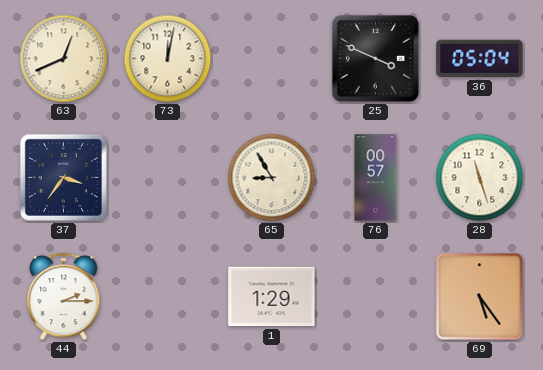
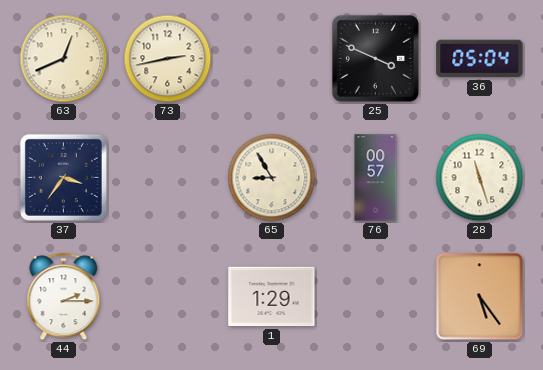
73: 12:02 -> 2:43 (168, 59)
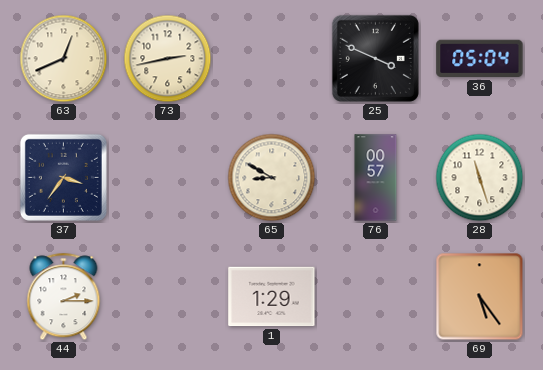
65: 8:55 -> 8:50 (272, 178)
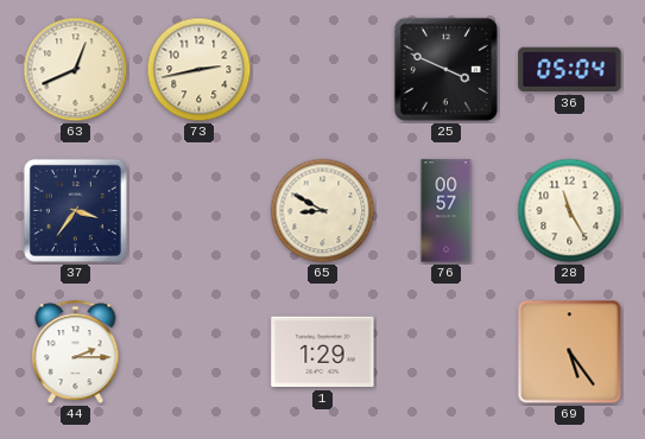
28: 11:27 -> 11:25 (570, 211)
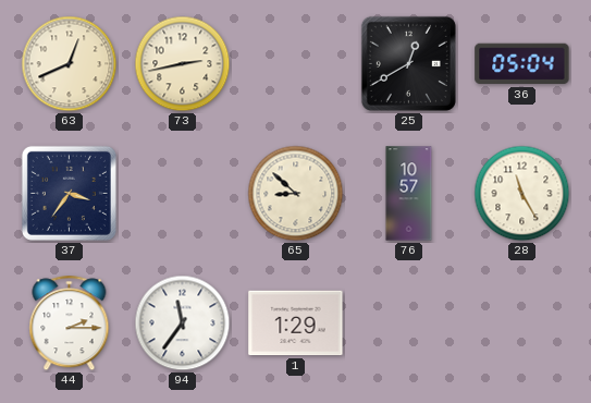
25: 3:49 -> 12:40 (408, 63)
65: 8:50 -> 8:52 (296, 194)
76: 00:57 -> 10:57 (409, 194)
94: none -> 11:36 (183, 323)
69: 5:24 -> none (570, 352)
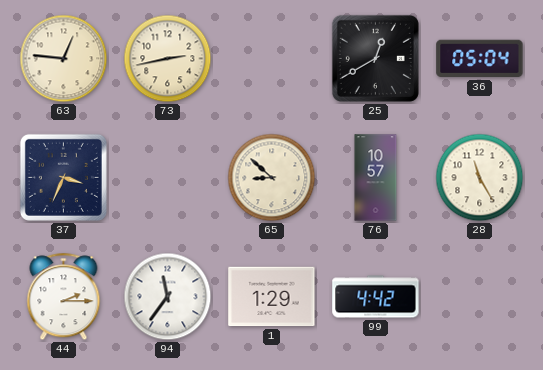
63: 12:41 -> 12:46 (64, 59)
37: 3:36 -> 3:34 (63, 177)
99: none -> 4:42 (376, 297)
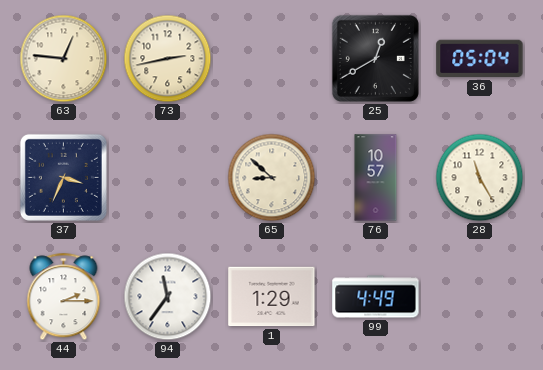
99: 4:42 -> 4:49 (376, 297)
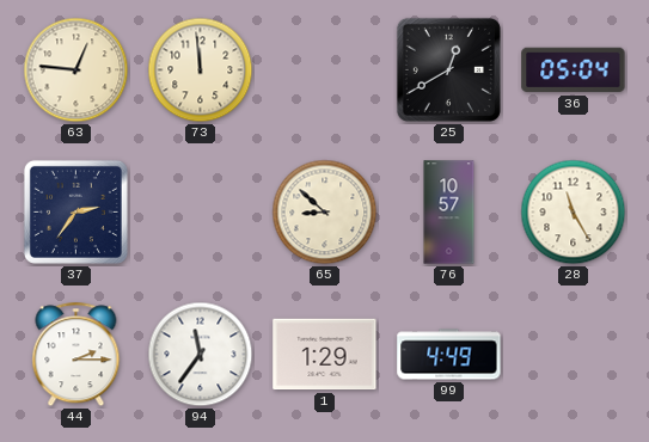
73: 2:43 -> 11:59 (201, 70)
37: 3:34 -> 2:36 (75, 211)
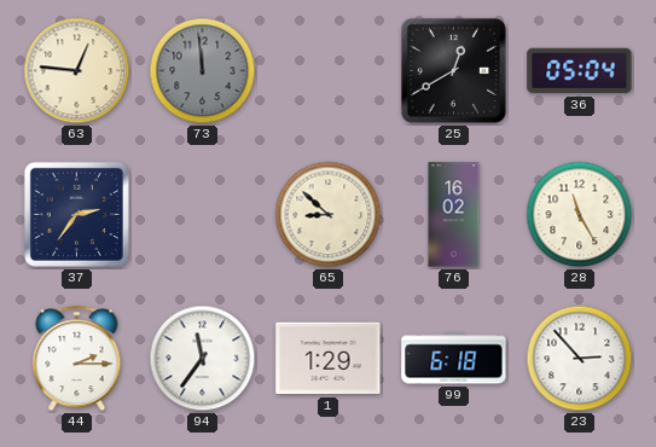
73 dial: cream -> grey (203, 71)
76: 10:57 -> 16:02 (454, 215)
99: 4:49 -> 6:18 (454, 359)
23: none -> 2:53 (580, 359)
